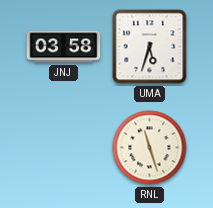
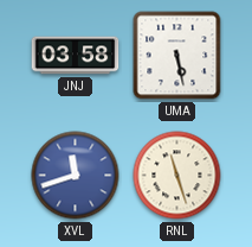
UMA: 5:33 -> 5:28 (177, 56)
XVL: none -> 11:42 (76, 176)
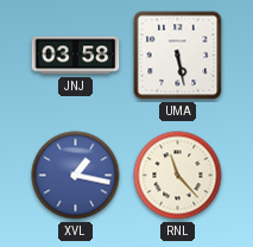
XVL: 11:42 -> 1:17 (76, 176)
RNL: 11:27 -> 11:23 (178, 176)
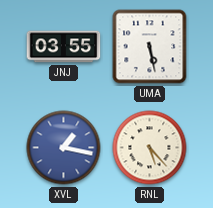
JNJ: 03:58 -> 03:55 (64, 47)
RNL: 11:23 -> 5:23 (150, 148)
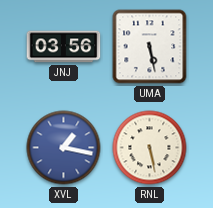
JNJ: 03:55 -> 03:56 (64, 47)
RNL: 5:23 -> 5:28 (150, 148)
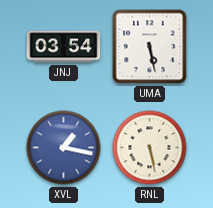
JNJ: 03:56 -> 03:54 (64, 47)
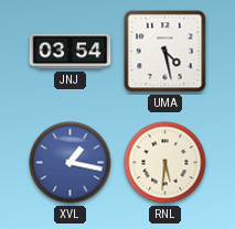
UMA: 5:28 -> 4:28 (165, 52)
RNL: 5:28 -> 5:31 (165, 163)
